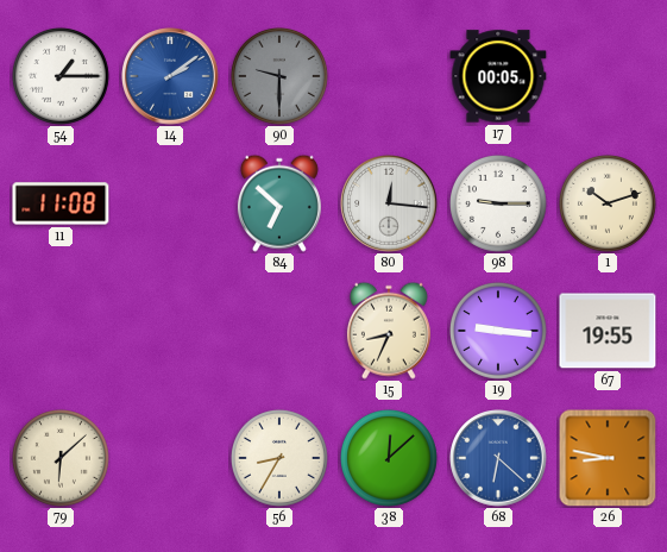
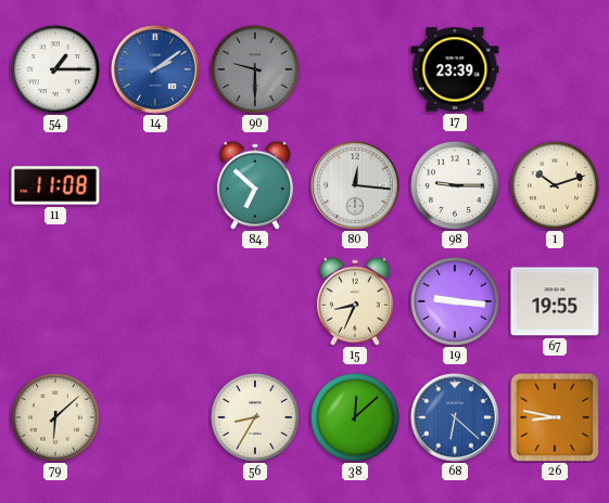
17: 00:05 -> 23:39 (455, 69)
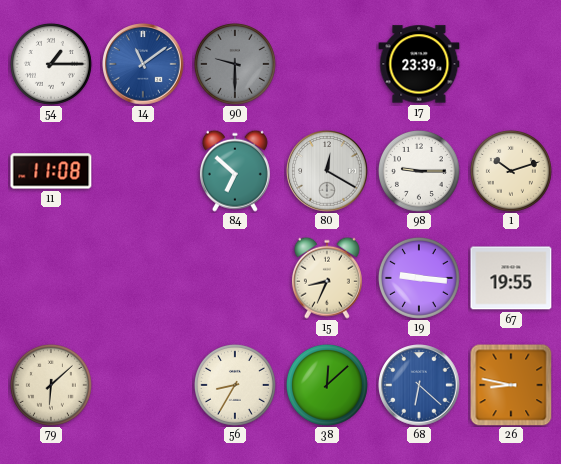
14: 2:09 -> 11:09 (143, 64)
80: 12:16 -> 12:20 (327, 171)
